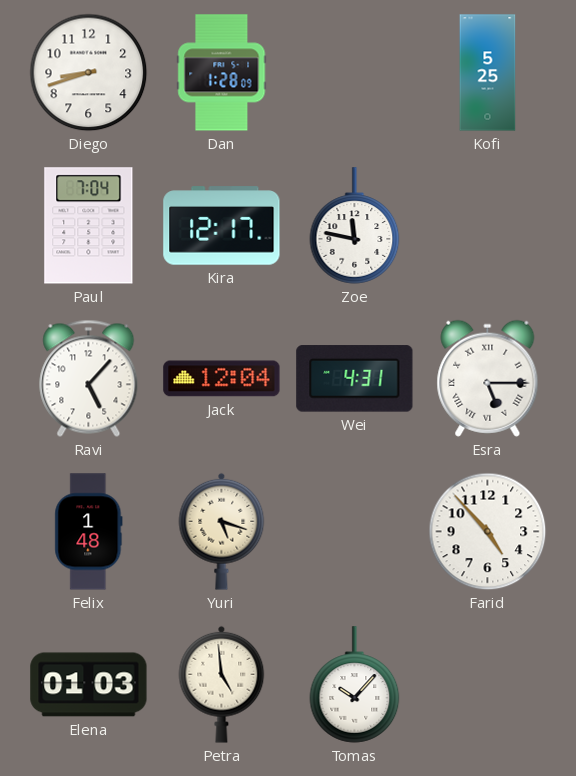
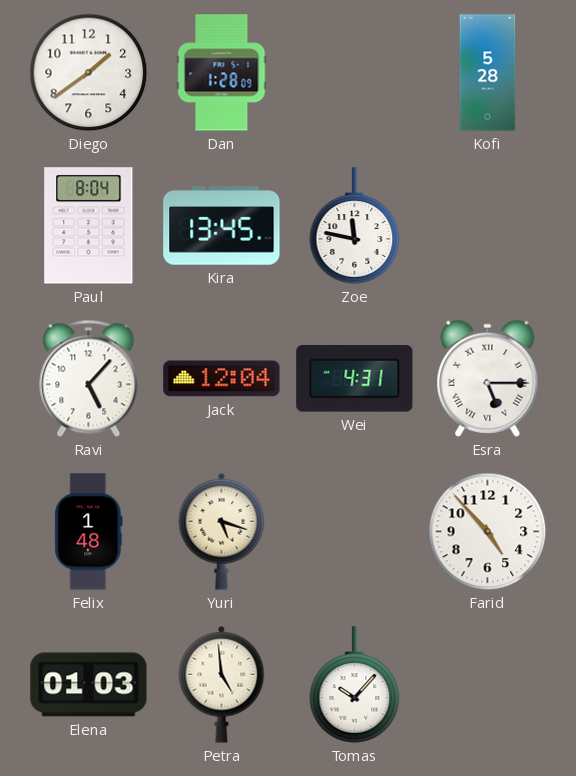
Diego: 8:42 -> 1:39 (89, 73)
Kofi: 5:25 -> 5:28 (488, 73)
Paul: 7:04 -> 8:04 (89, 226)
Kira: 12:17 -> 13:45 (222, 226)
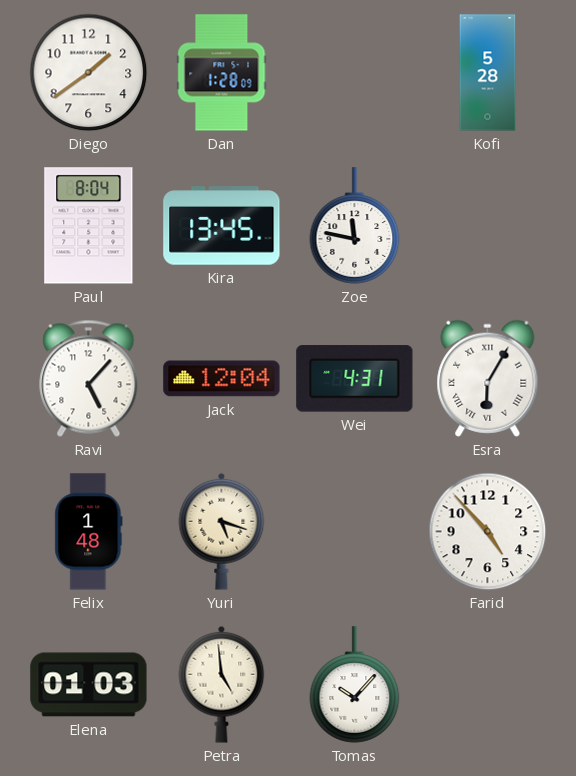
Esra: 5:15 -> 6:05 (488, 378)
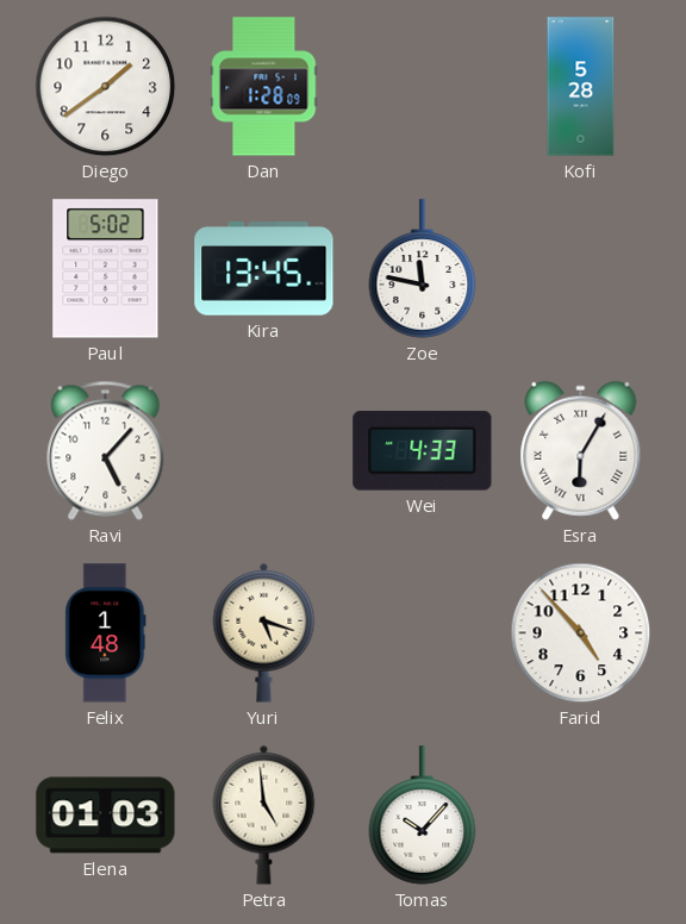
Paul: 8:04 -> 5:02 (106, 269)
Jack: 12:04 -> none (222, 379)
Wei: 4:31 -> 4:33 (423, 451)
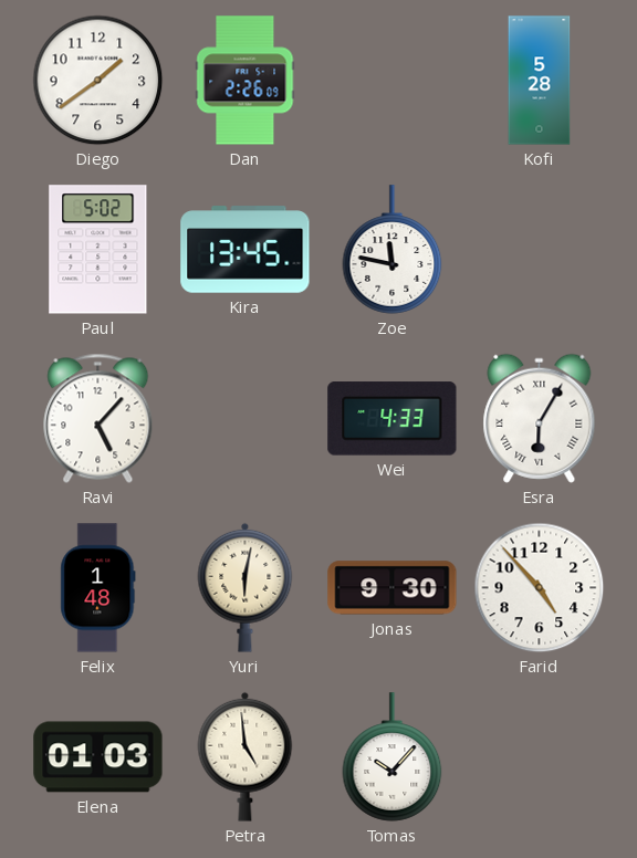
Dan: 1:28 -> 2:26 (246, 81)
Yuri: 5:18 -> 6:02 (246, 587)
Jonas: none -> 9:30 (393, 588)
